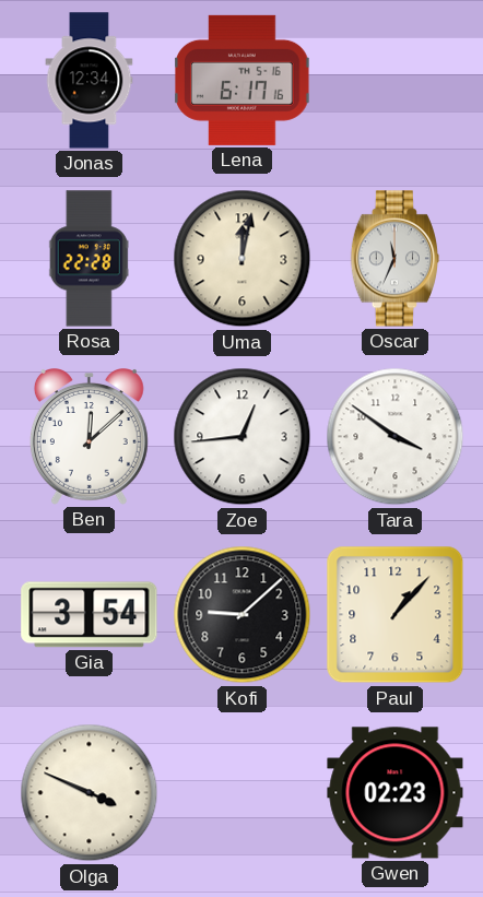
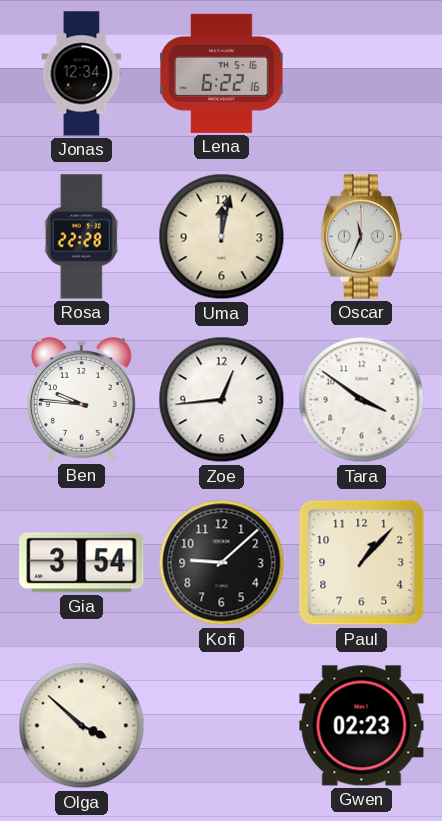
Lena: 6:17 -> 6:22 (222, 73)
Ben: 12:08 -> 9:46 (81, 400)
Olga: 3:49 -> 3:52 (82, 726)
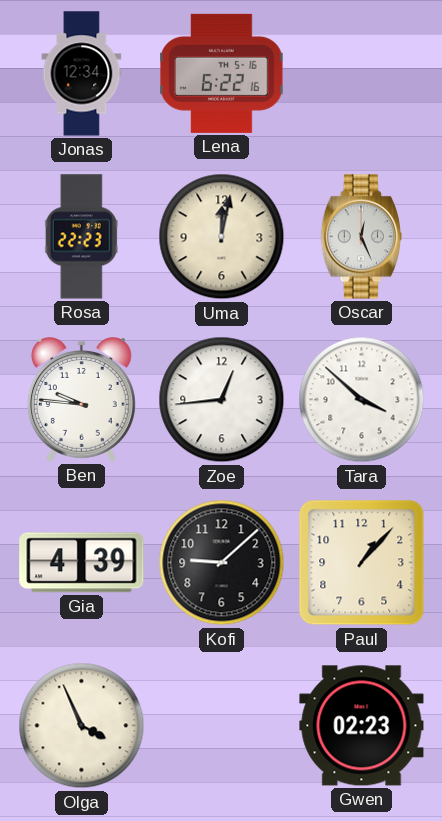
Rosa: 22:28 -> 22:23 (81, 237)
Oscar: 11:34 -> 12:26 (361, 237)
Tara: 3:51 -> 3:52 (362, 400)
Gia: 3:54 -> 4:39 (82, 563)
Olga: 3:52 -> 3:56 (82, 726)
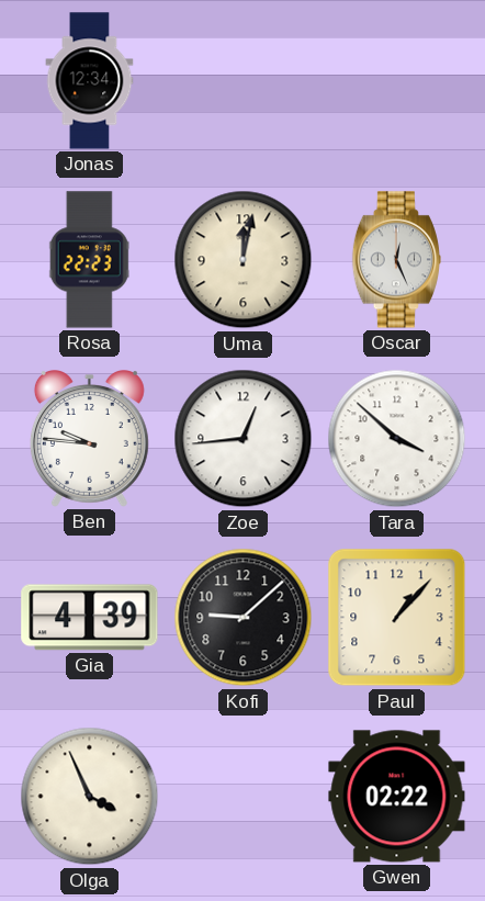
Lena: 6:22 -> none (222, 73)
Gwen: 02:23 -> 02:22 (397, 797)
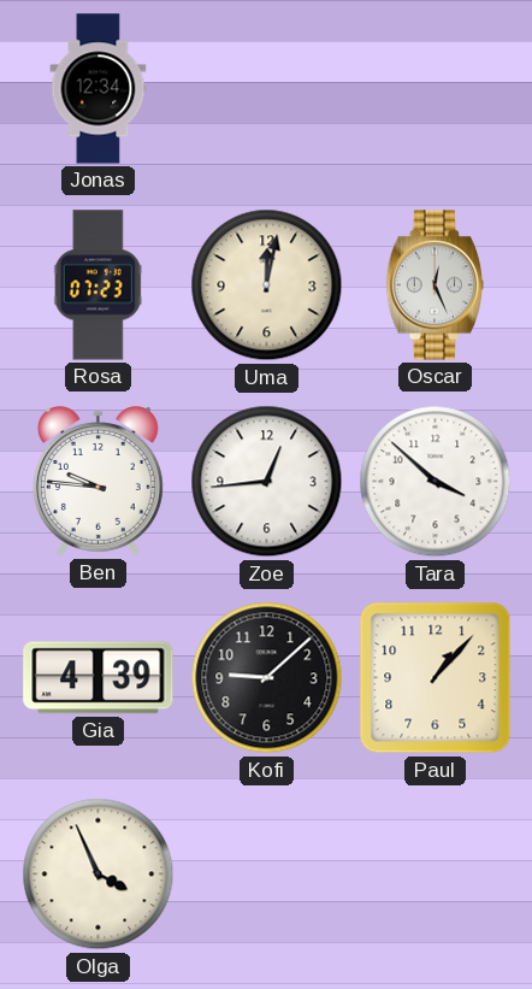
Rosa: 22:23 -> 07:23 (97, 285)
Gwen: 02:22 -> none (397, 797)
